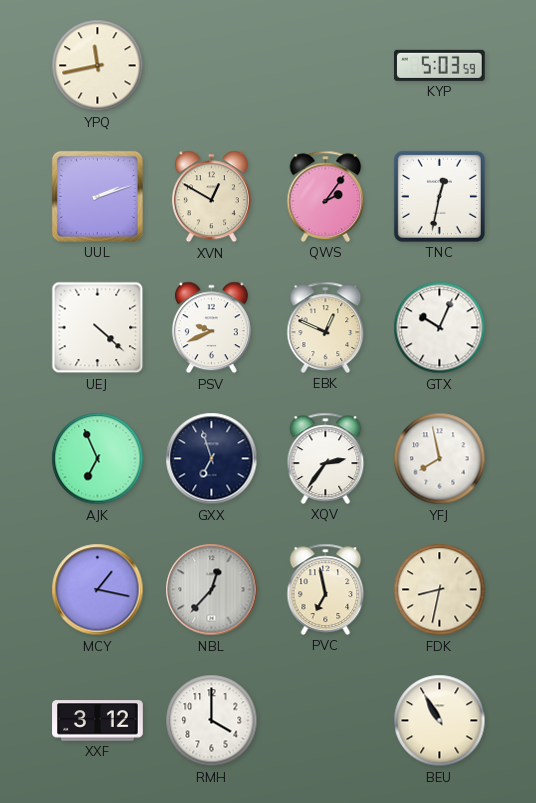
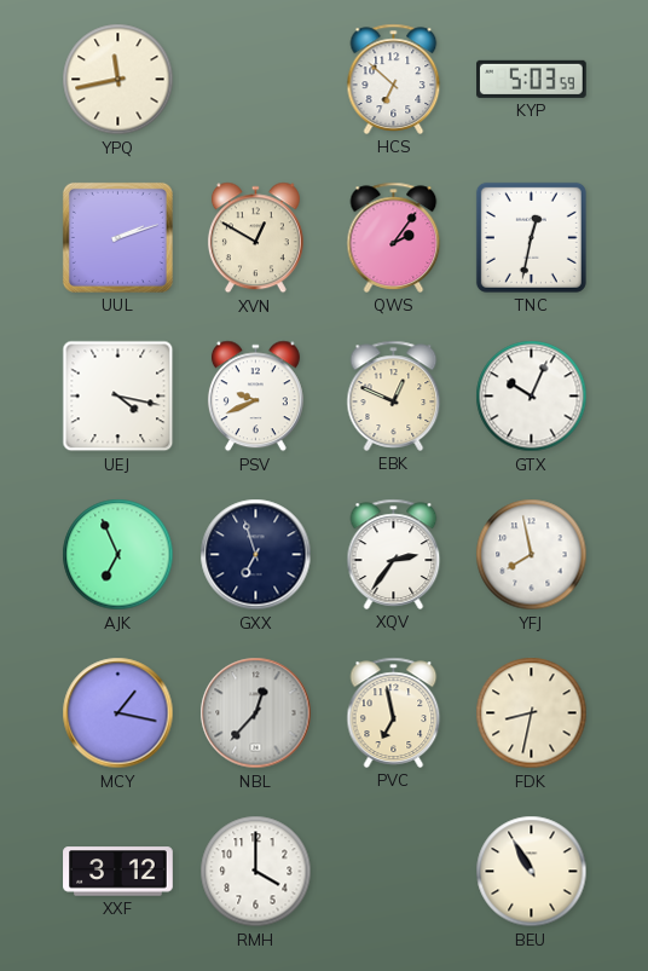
HCS: none -> 6:52 (394, 79)
UEJ: 4:22 -> 4:17 (118, 397)
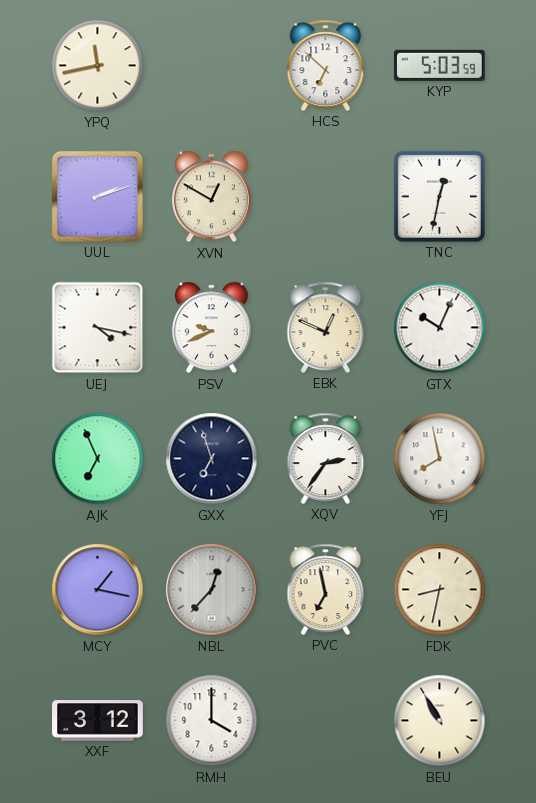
QWS: 2:06 -> none (394, 237)
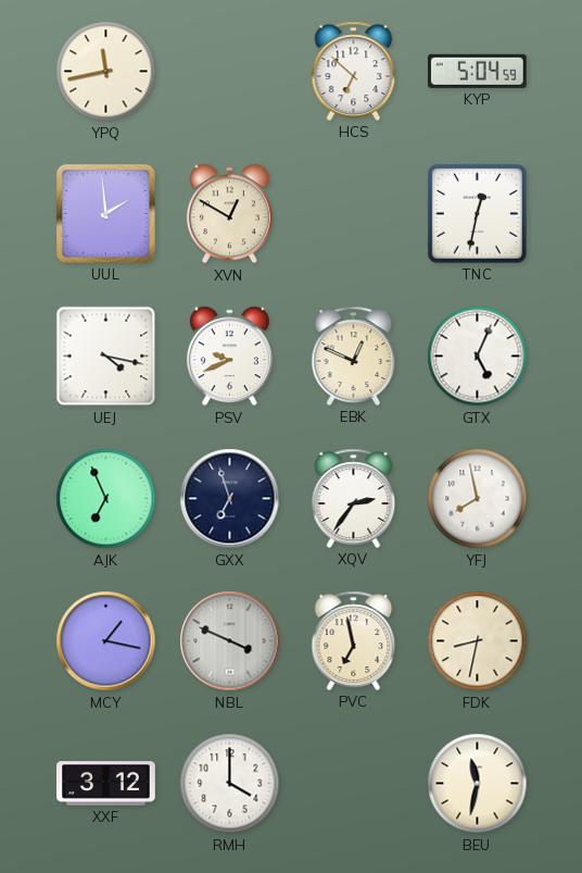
KYP: 5:03 -> 5:04 (478, 71)
UUL: 2:12 -> 1:59 (105, 213)
GTX: 10:04 -> 5:04 (478, 357)
NBL: 12:37 -> 3:49 (230, 641)
BEU: 10:55 -> 11:32 (478, 784)
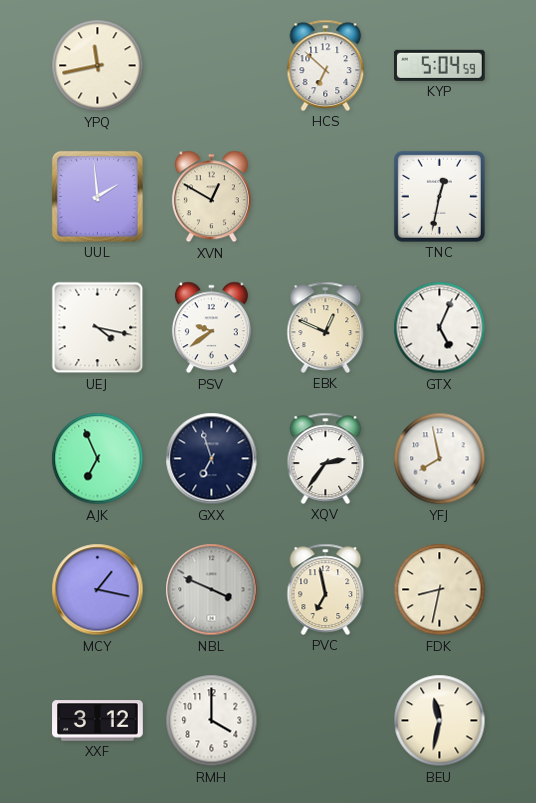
PSV: 9:41 -> 9:39 (211, 328)
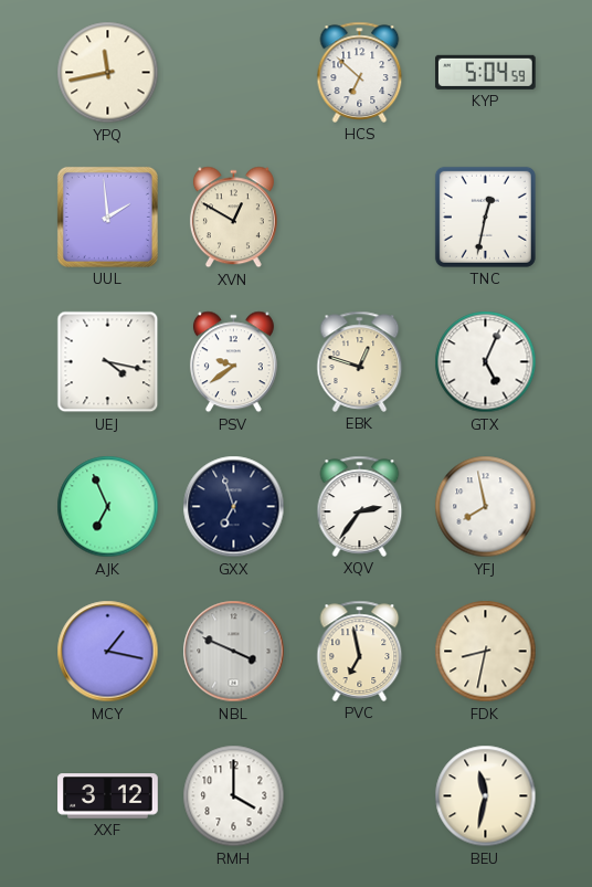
EBK: 12:49 -> 12:48 (360, 361)
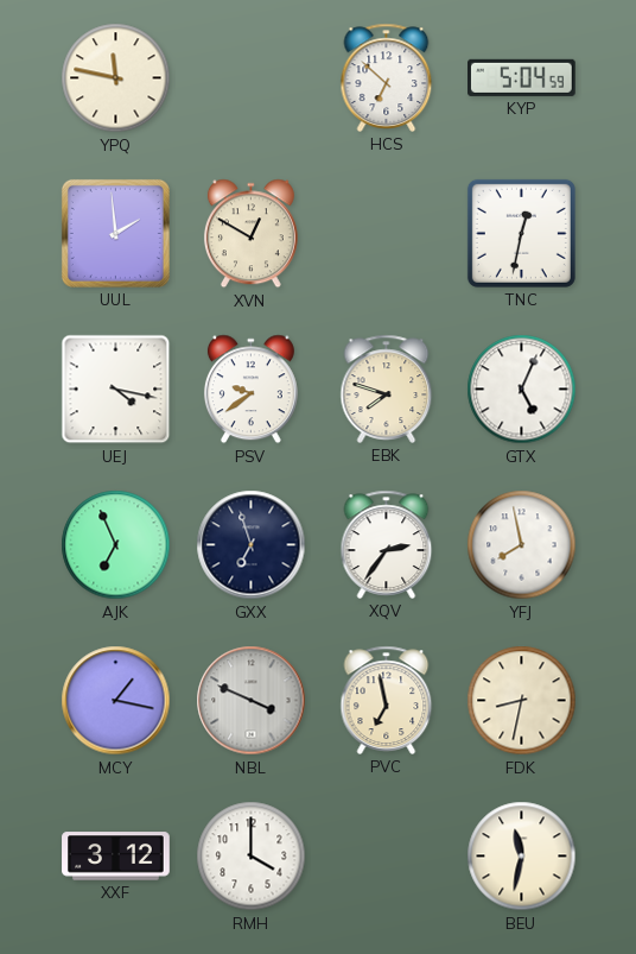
YPQ: 11:43 -> 11:47 (116, 78)
EBK: 12:48 -> 7:48 (387, 388)
